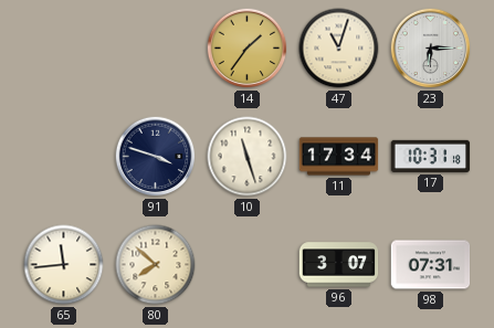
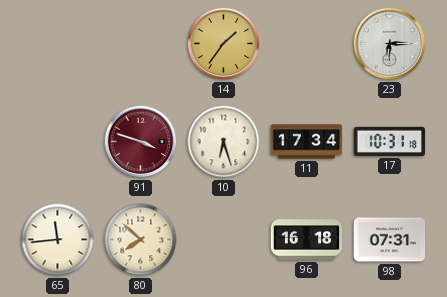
47: 11:03 -> none (339, 49)
91 dial: navy -> burgundy (141, 142)
10: 11:27 -> 6:27 (224, 142)
96: 3:07 -> 16:18 (307, 240)
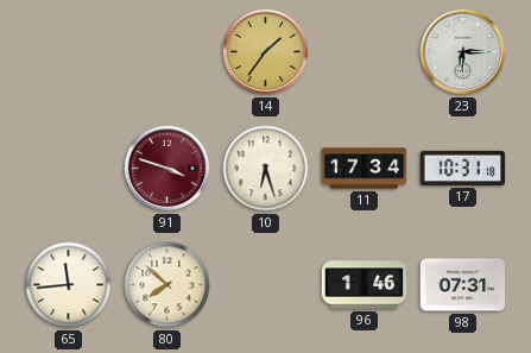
96: 16:18 -> 1:46 (365, 285)
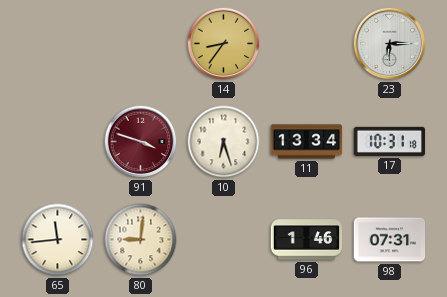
14: 1:36 -> 8:36 (224, 44)
11: 17:34 -> 13:34 (307, 142)
80: 7:52 -> 9:01 (141, 240)
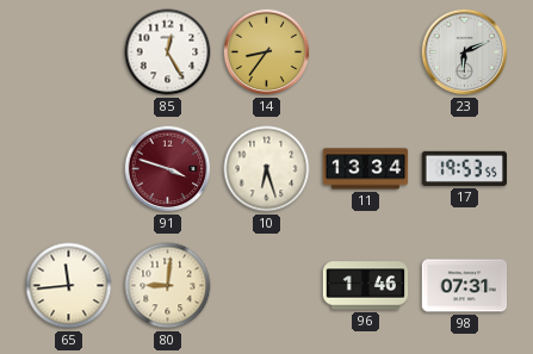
85: none -> 12:25 (168, 52)
23: 6:15 -> 6:11 (465, 52)
17: 10:31 -> 19:53 (465, 168)
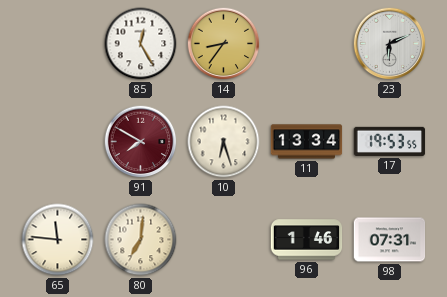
91: 3:48 -> 7:50 (141, 142)
65: 11:44 -> 11:46 (58, 240)
80: 9:01 -> 7:01 (141, 240)
